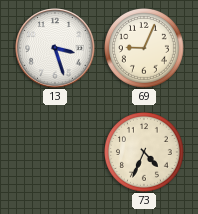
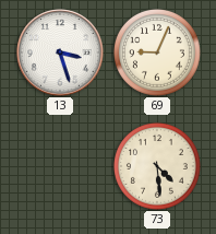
73: 4:34 -> 4:29 (157, 166)
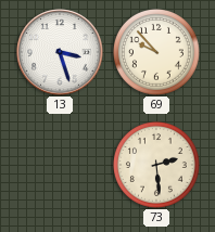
69: 9:04 -> 9:53 (156, 52)
73: 4:29 -> 2:29 (156, 165)
